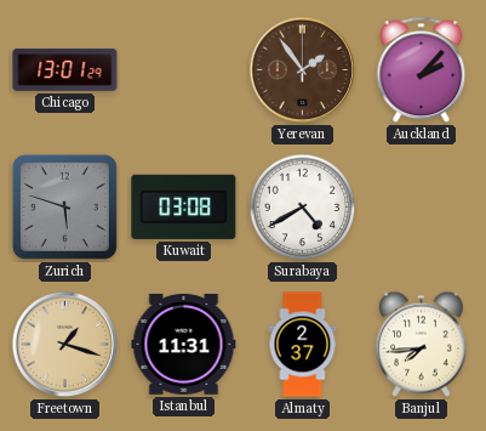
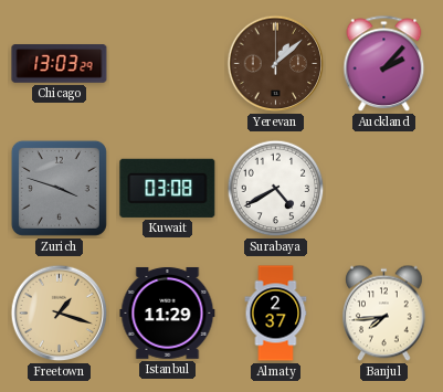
Chicago: 13:01 -> 13:03 (60, 64)
Yerevan: 1:54 -> 1:08 (276, 64)
Zurich: 5:48 -> 3:48 (59, 188)
Istanbul: 11:31 -> 11:29 (168, 312)
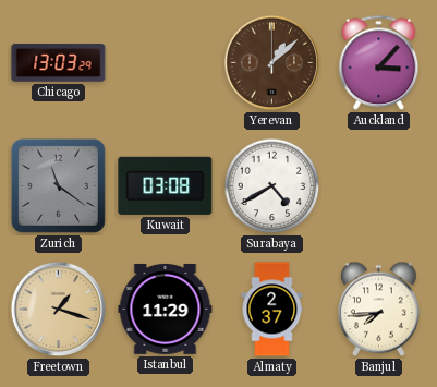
Auckland: 2:07 -> 3:07 (379, 63)
Zurich: 3:48 -> 11:21 (58, 185)
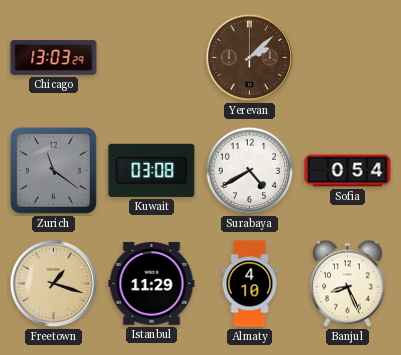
Yerevan: 1:08 -> 2:08 (250, 58)
Auckland: 3:07 -> none (379, 63)
Sofia: none -> 0:54 (348, 171)
Almaty: 2:37 -> 4:10 (250, 284)
Banjul: 7:44 -> 8:26 (348, 284)
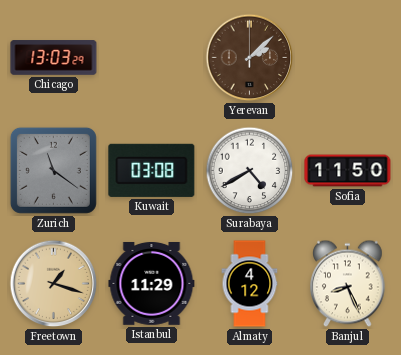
Sofia: 0:54 -> 11:50 (348, 171)
Almaty: 4:10 -> 4:12 (250, 284)
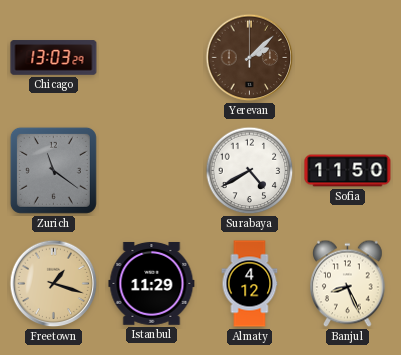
Kuwait: 03:08 -> none (152, 170)
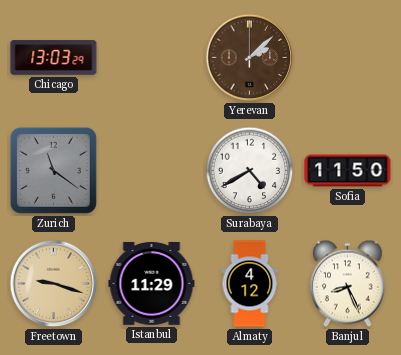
Freetown: 1:18 -> 9:18 (54, 284)
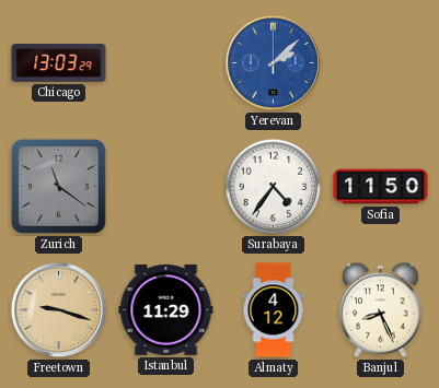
Yerevan dial: brown -> blue (274, 63)
Surabaya: 4:40 -> 4:36 (274, 187)
